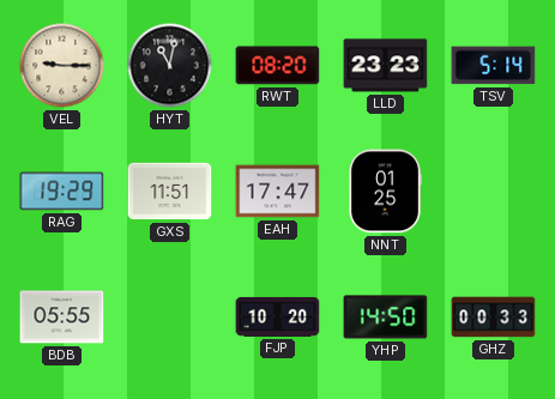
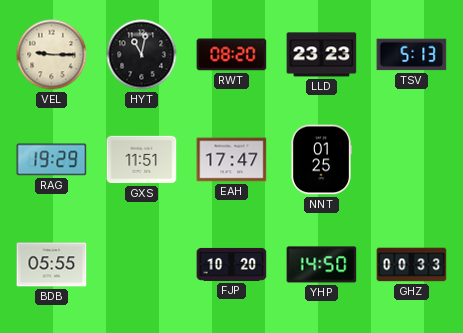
TSV: 5:14 -> 5:13 (412, 55)
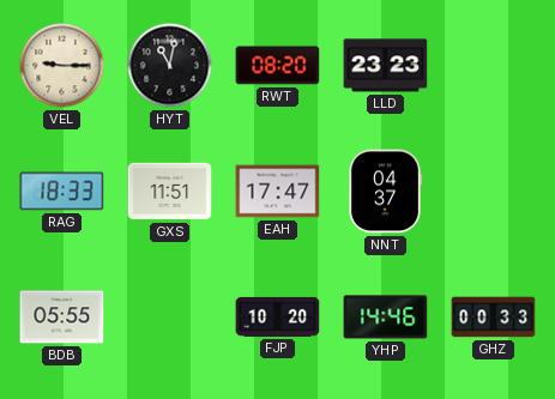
TSV: 5:13 -> none (412, 55)
RAG: 19:29 -> 18:33 (62, 192)
NNT: 01:25 -> 04:37 (385, 192)
YHP: 14:50 -> 14:46 (386, 318)
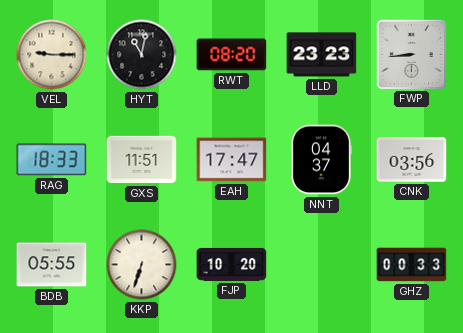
FWP: none -> 8:44 (411, 54)
CNK: none -> 03:56 (412, 160)
KKP: none -> 6:33 (142, 265)
YHP: 14:46 -> none (386, 318)
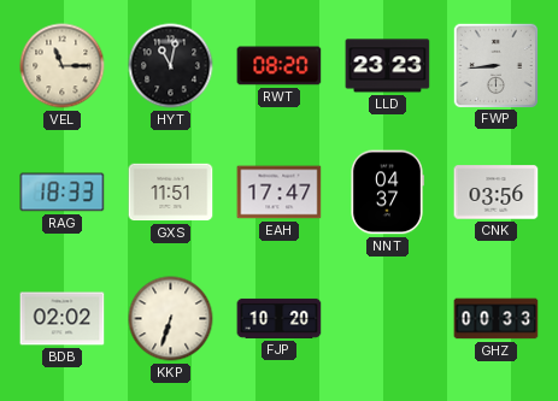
VEL: 9:15 -> 11:15 (63, 66)
BDB: 05:55 -> 02:02 (63, 319)
